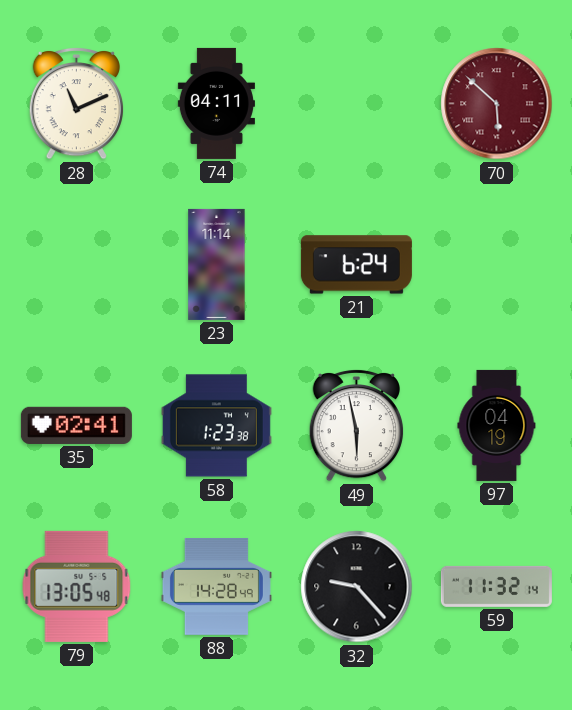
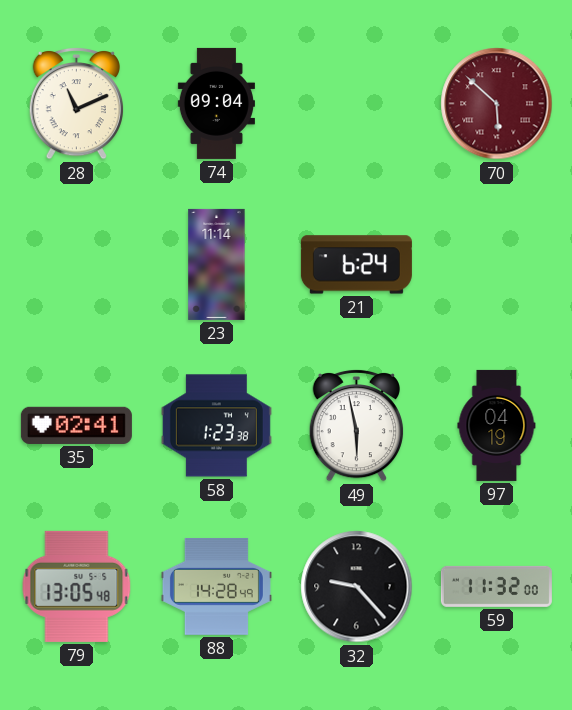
74: 04:11 -> 09:04 (216, 103)
59: 11:32:14 -> 11:32:00 (496, 586)
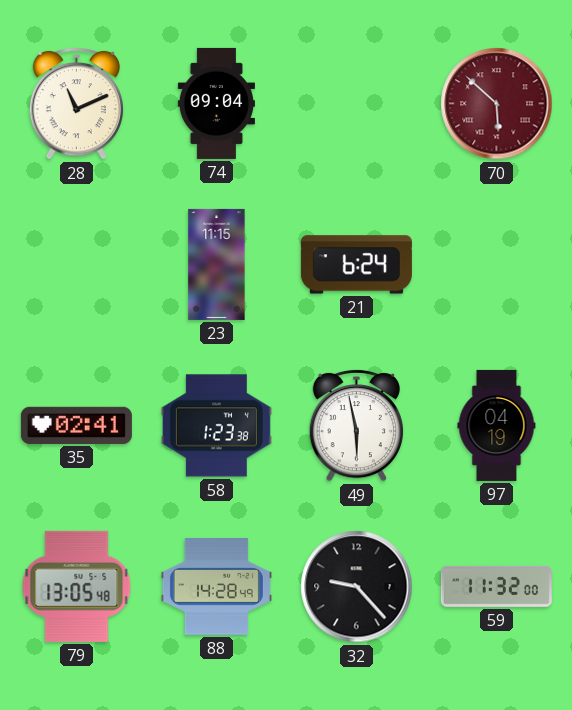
23: 11:14 -> 11:15 (217, 264)
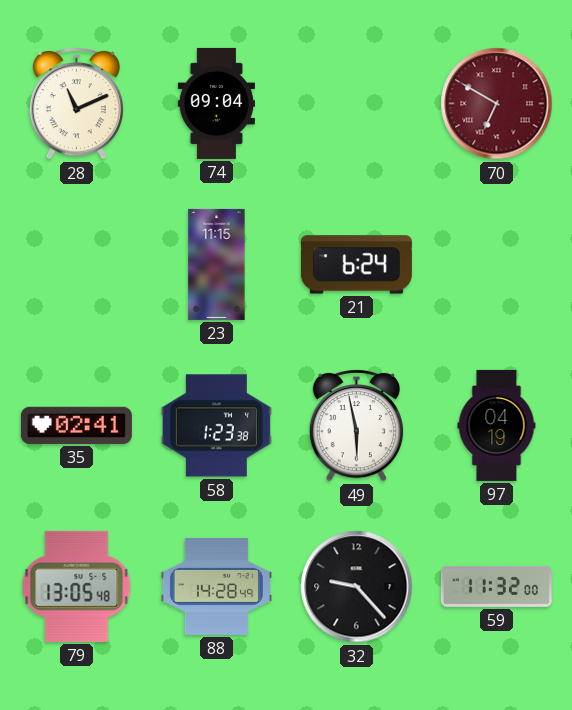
70: 5:52 -> 6:50 (497, 104)
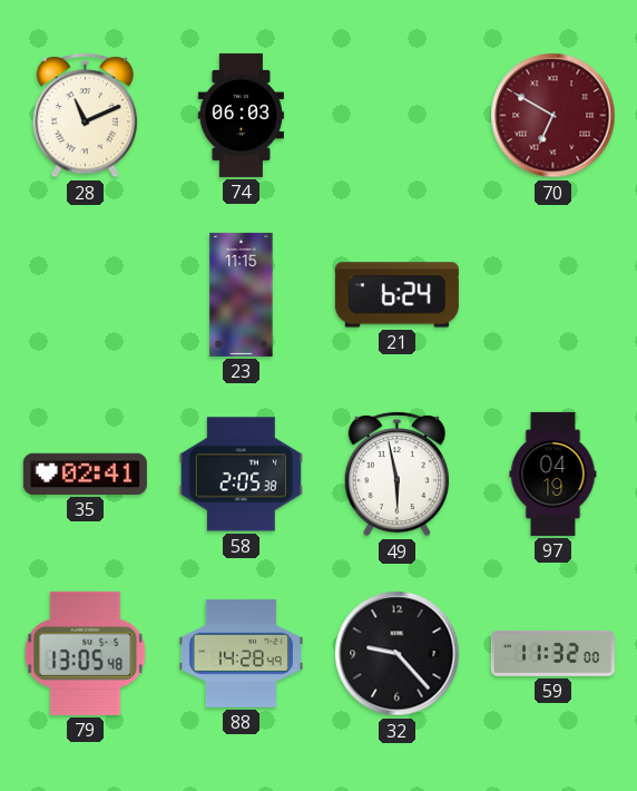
74: 09:04 -> 06:03 (241, 115)
58: 1:23 -> 2:05 (241, 475)
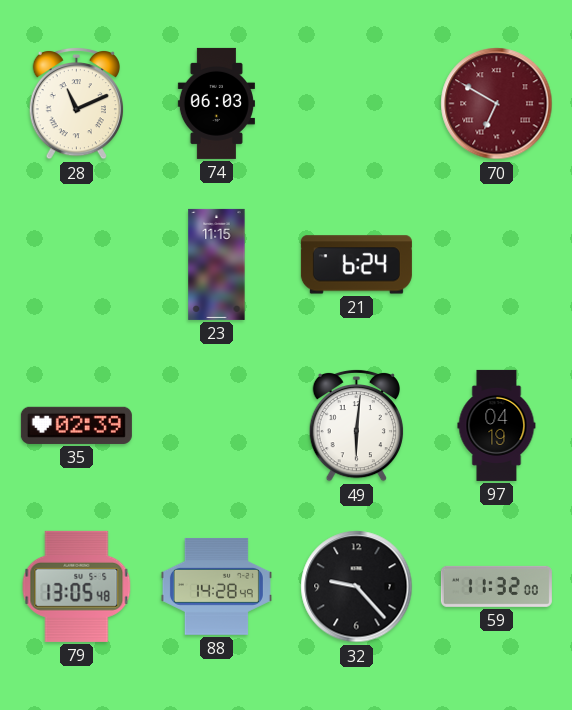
35: 02:41 -> 02:39 (76, 425)
58: 2:05 -> none (241, 475)
49: 5:58 -> 6:01 (356, 425)
